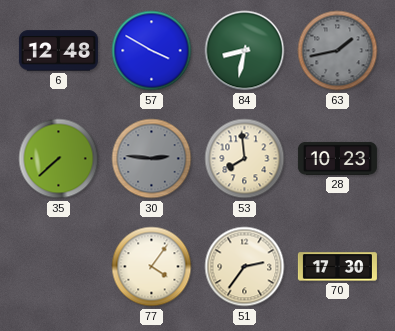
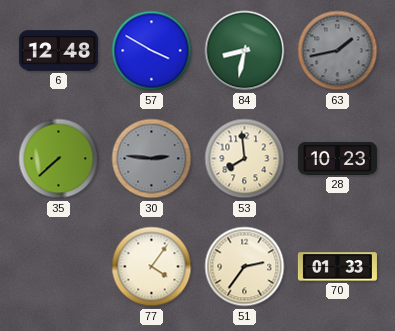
70: 17:30 -> 01:33 (337, 267)
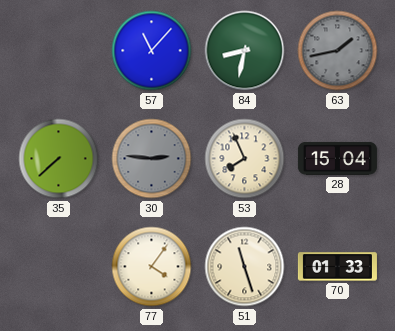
6: 12:48 -> none (58, 51)
57: 3:50 -> 11:07 (152, 51)
53: 7:59 -> 7:56 (245, 159)
28: 10:23 -> 15:04 (337, 158)
51: 2:36 -> 11:27 (245, 267)
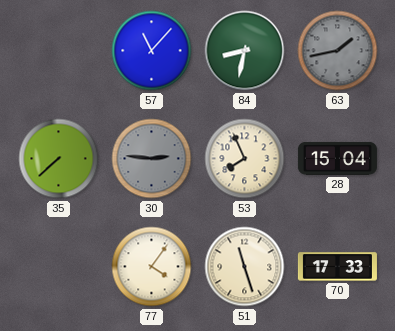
70: 01:33 -> 17:33 (337, 267)
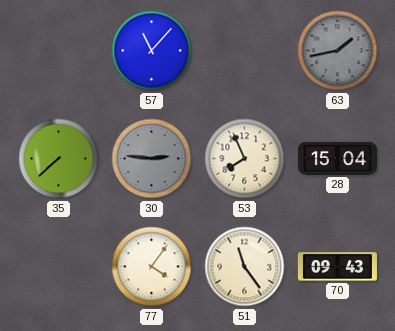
84: 8:32 -> none (245, 51)
51: 11:27 -> 11:24 (245, 267)
70: 17:33 -> 09:43 (337, 267)
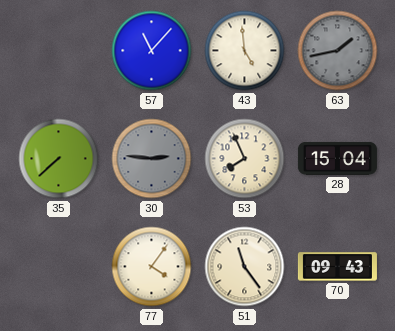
43: none -> 4:59 (245, 51)
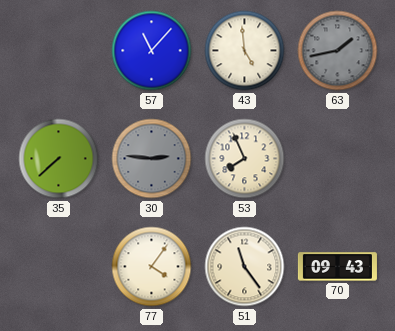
28: 15:04 -> none (337, 158)
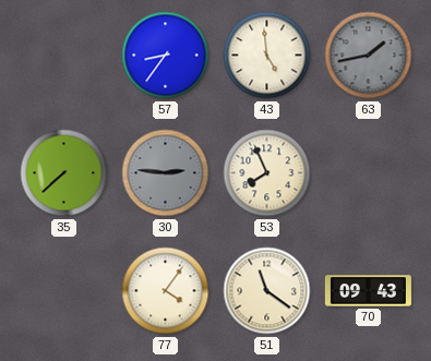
57: 11:07 -> 8:36 (166, 56)
51: 11:24 -> 11:21 (267, 291)
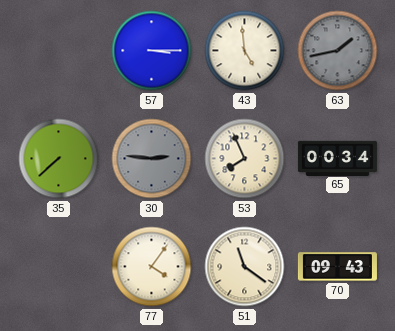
57: 8:36 -> 3:15 (152, 51)
65: none -> 00:34 (337, 158)
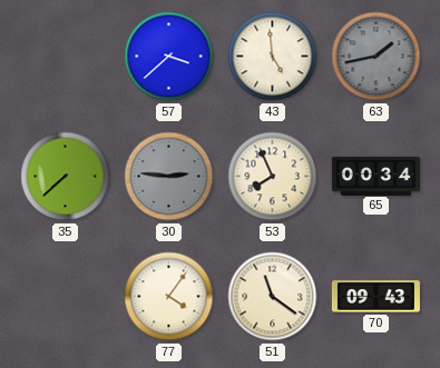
57: 3:15 -> 3:38 (169, 57)
